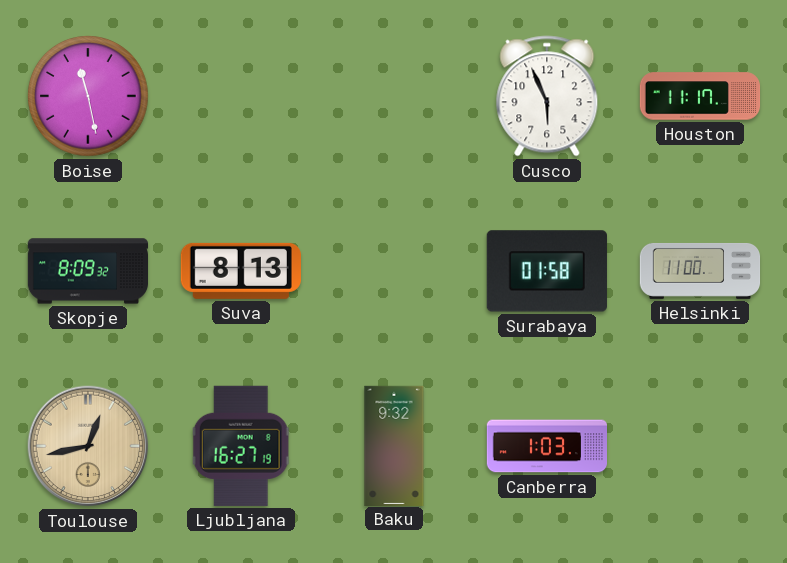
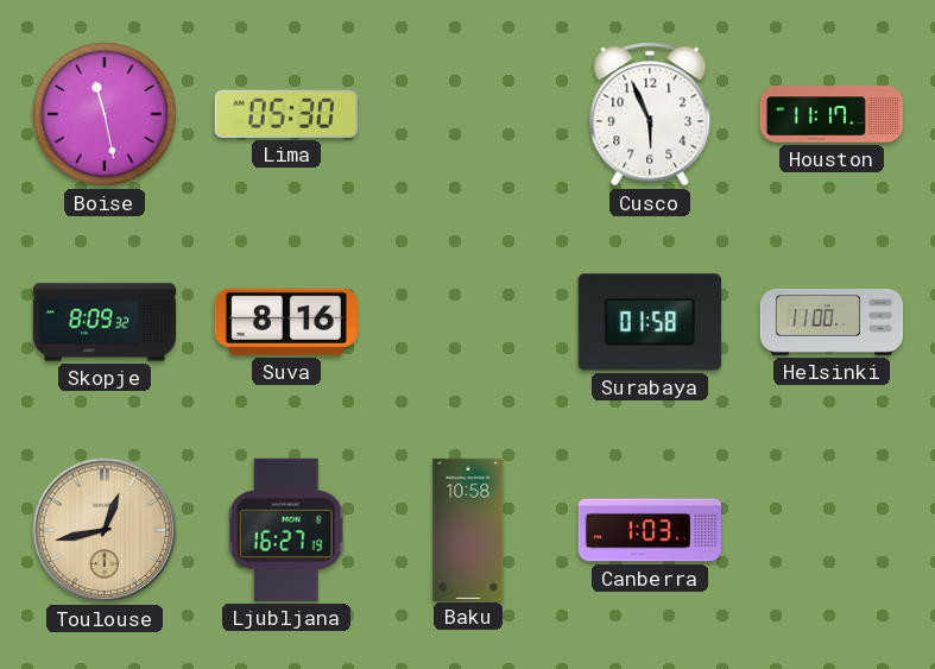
Lima: none -> 05:30 (286, 114)
Suva: 8:13 -> 8:16 (286, 322)
Baku: 9:32 -> 10:58 (468, 529)
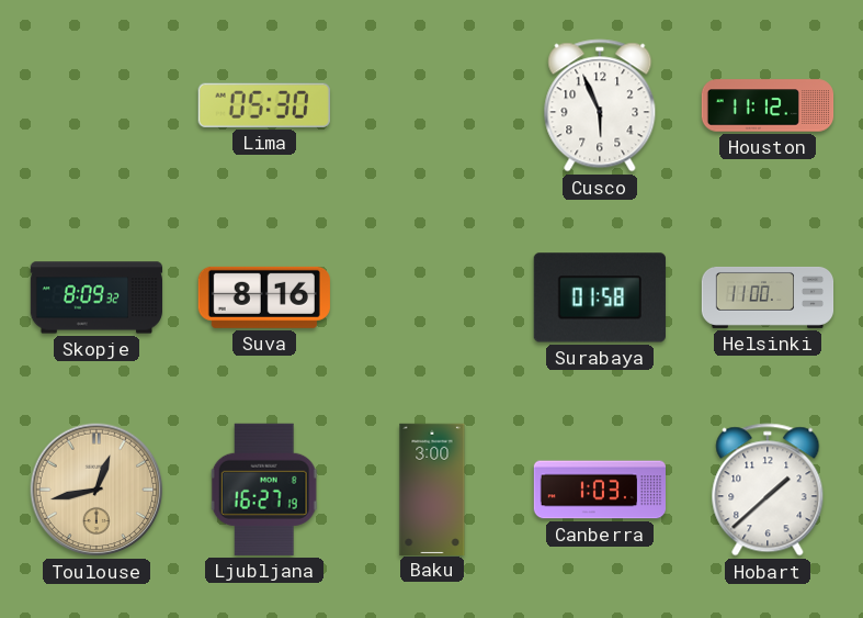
Boise: 11:28 -> none (105, 114)
Houston: 11:17 -> 11:12 (768, 105)
Baku: 10:58 -> 3:00 (432, 488)
Hobart: none -> 1:38 (768, 490)
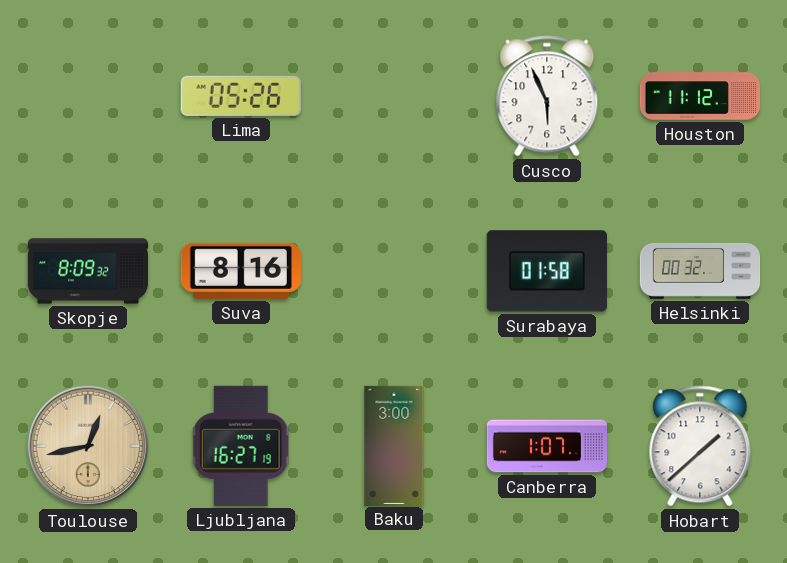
Lima: 05:30 -> 05:26 (241, 96)
Helsinki: 11:00 -> 00:32 (700, 271)
Canberra: 1:03 -> 1:07 (546, 446)
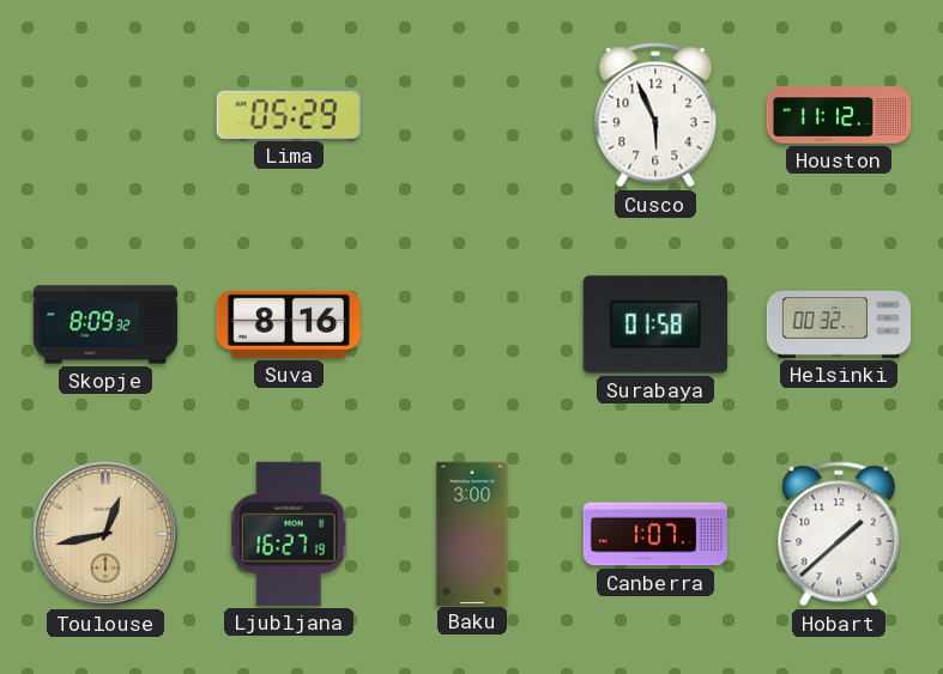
Lima: 05:26 -> 05:29 (289, 115)
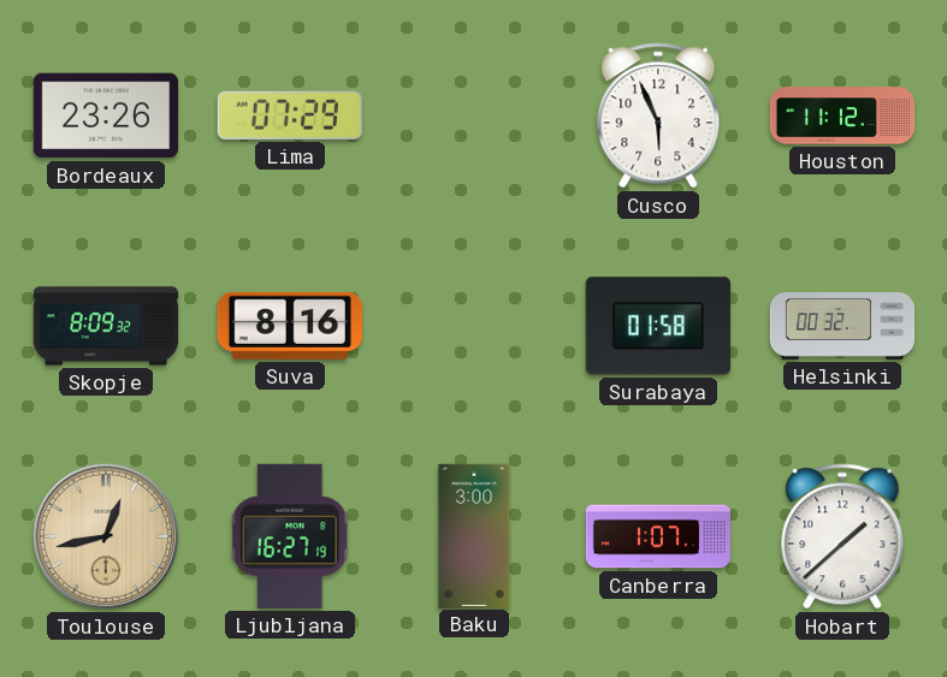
Bordeaux: none -> 23:26 (106, 115)
Lima: 05:29 -> 07:29 (290, 115)
